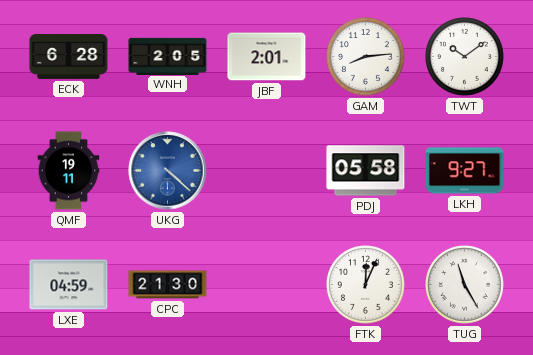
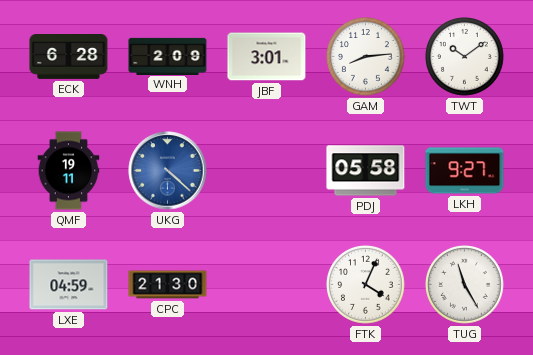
WNH: 2:05 -> 2:09 (168, 56)
JBF: 2:01 -> 3:01 (267, 57)
FTK: 12:04 -> 4:04 (366, 285)
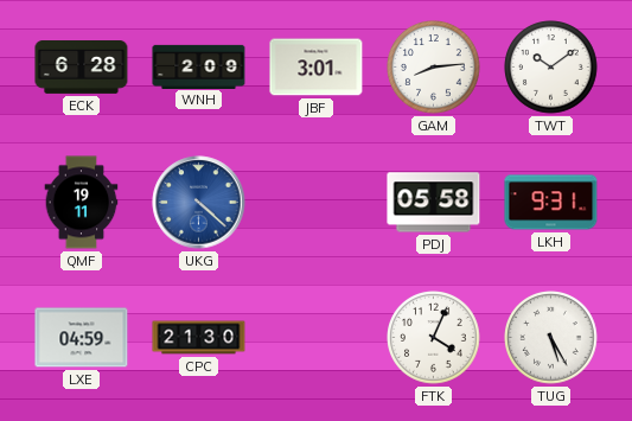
LKH: 9:27 -> 9:31 (551, 203)
TUG: 11:25 -> 5:25 (551, 338)
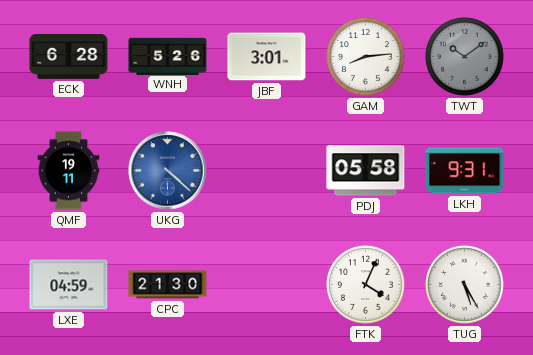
WNH: 2:09 -> 5:26 (168, 56)
TWT dial: white -> grey (465, 57)
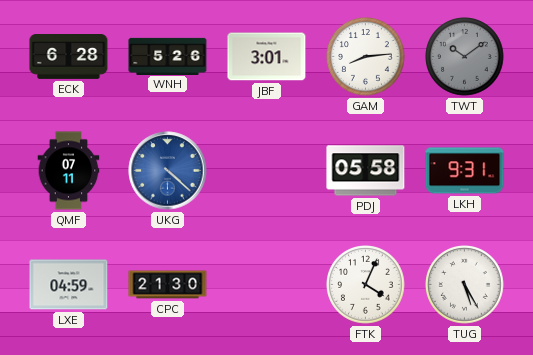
QMF: 19:11 -> 07:11 (69, 171)
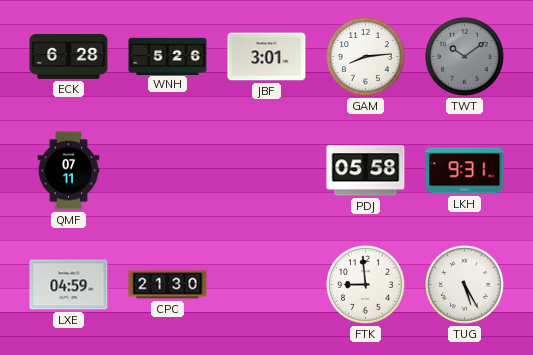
UKG: 4:22 -> none (168, 171)
FTK: 4:04 -> 8:59 (366, 285)
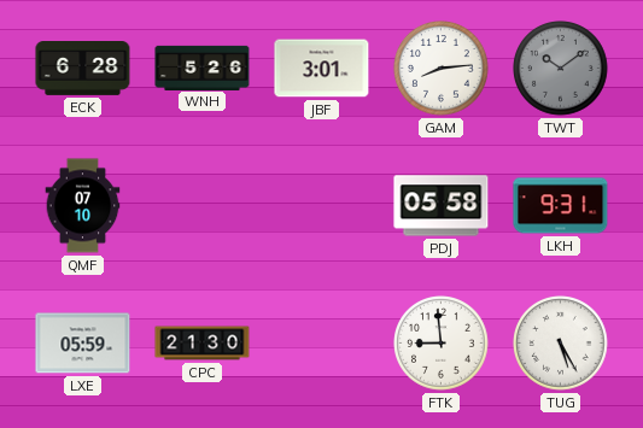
QMF: 07:11 -> 07:10 (83, 206)
LXE: 04:59 -> 05:59 (83, 344)
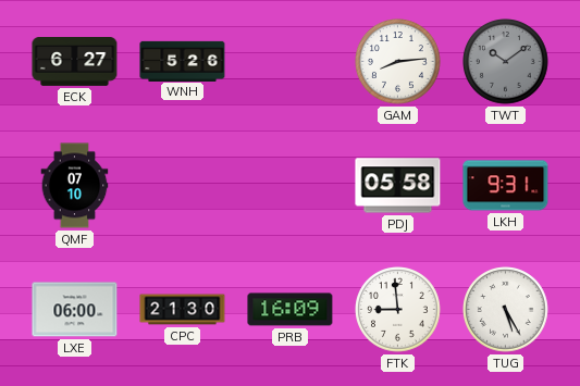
ECK: 6:28 -> 6:27 (75, 62)
JBF: 3:01 -> none (322, 69)
LXE: 05:59 -> 06:00 (75, 310)
PRB: none -> 16:09 (291, 310)
